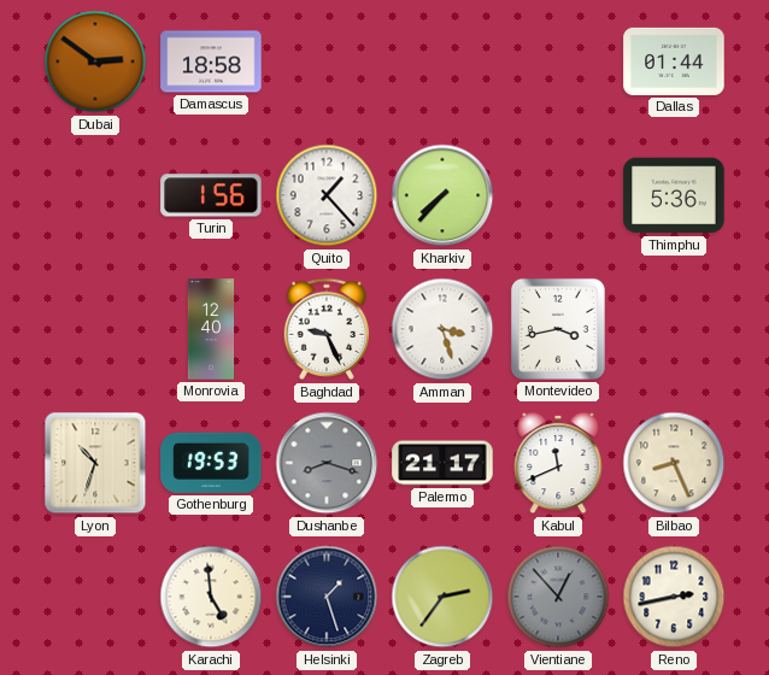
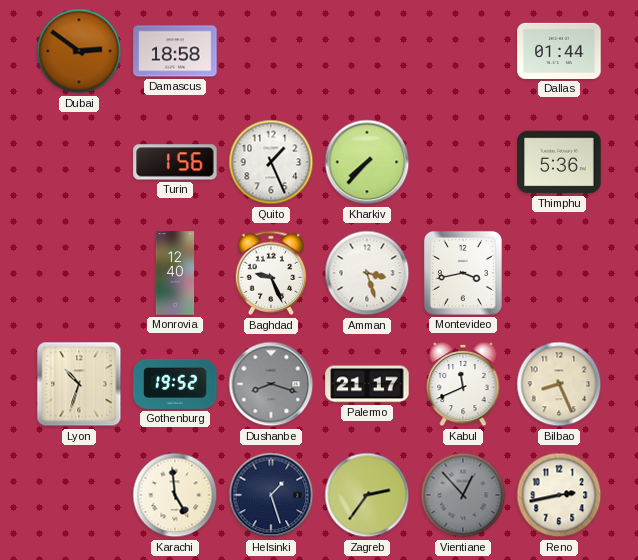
Quito: 1:23 -> 1:26 (271, 162)
Gothenburg: 19:53 -> 19:52 (175, 384)
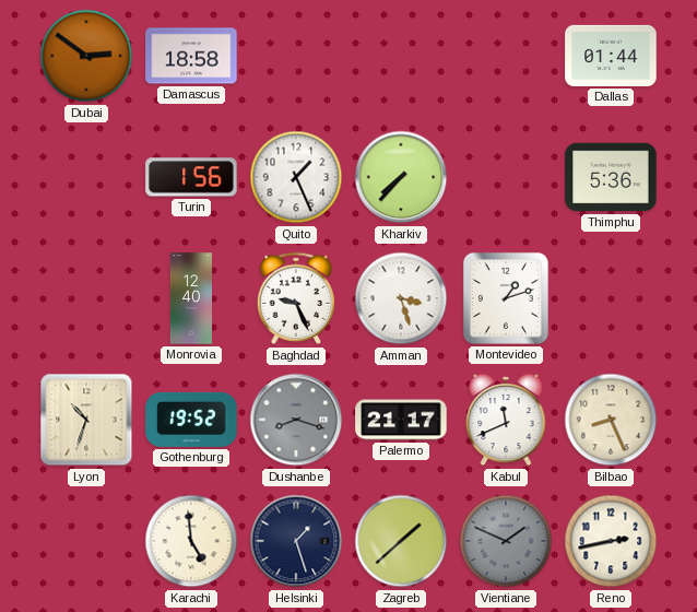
Montevideo: 3:43 -> 1:12 (506, 298)
Zagreb: 2:36 -> 1:38 (401, 541)
Vientiane: 12:53 -> 1:49 (506, 541)
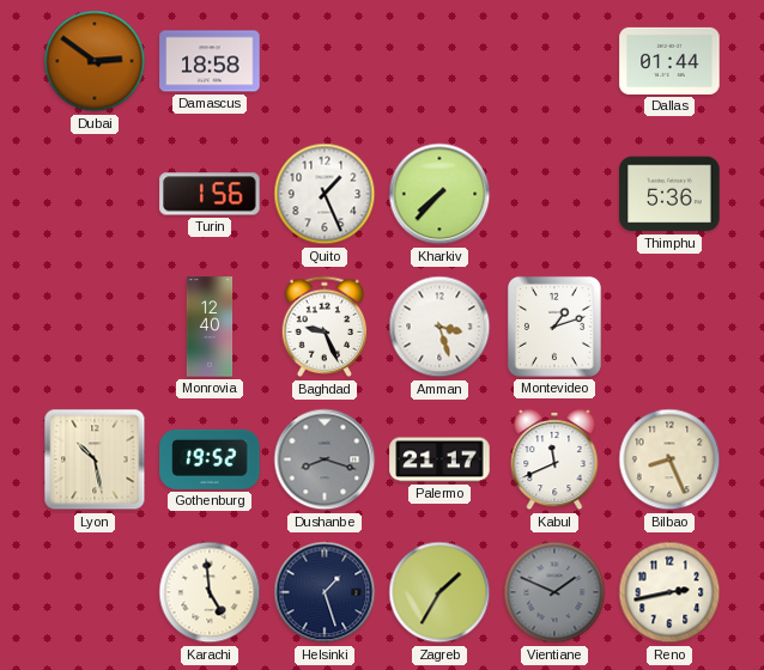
Lyon: 10:33 -> 10:28 (95, 459)
Zagreb: 1:38 -> 1:35 (439, 592)
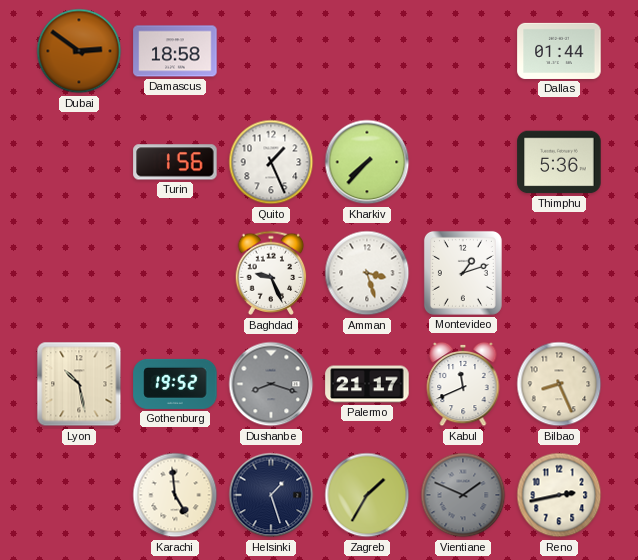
Monrovia: 12:40 -> none (210, 327)
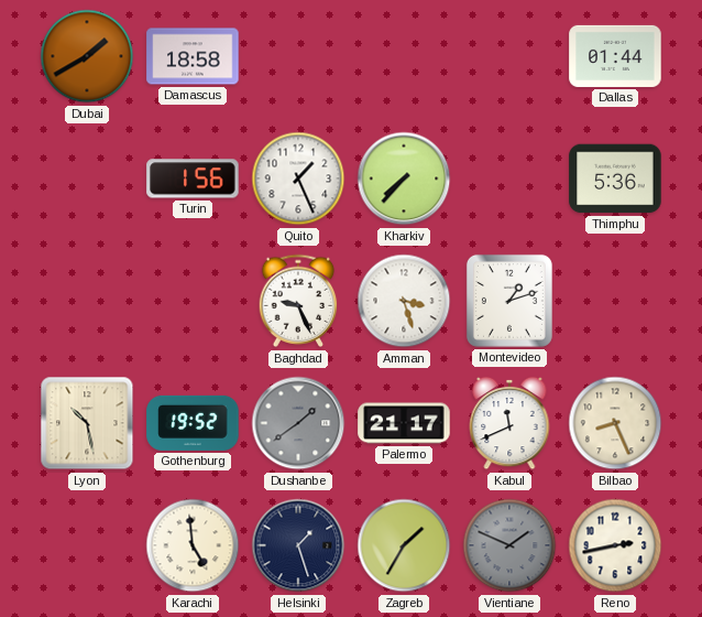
Dubai: 2:51 -> 1:40 (87, 56)
Dushanbe: 8:18 -> 1:39 (298, 423)
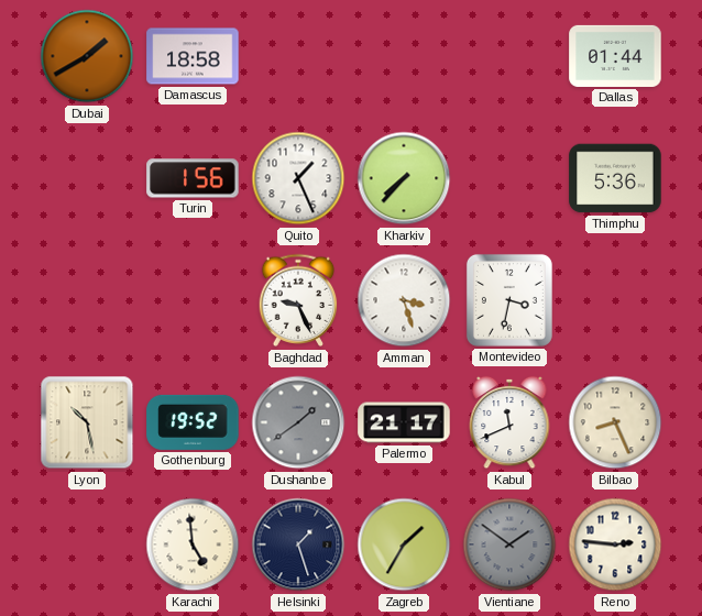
Montevideo: 1:12 -> 3:32 (509, 300)
Vientiane: 1:49 -> 1:51 (509, 544)
Reno: 2:43 -> 2:46 (615, 544)
